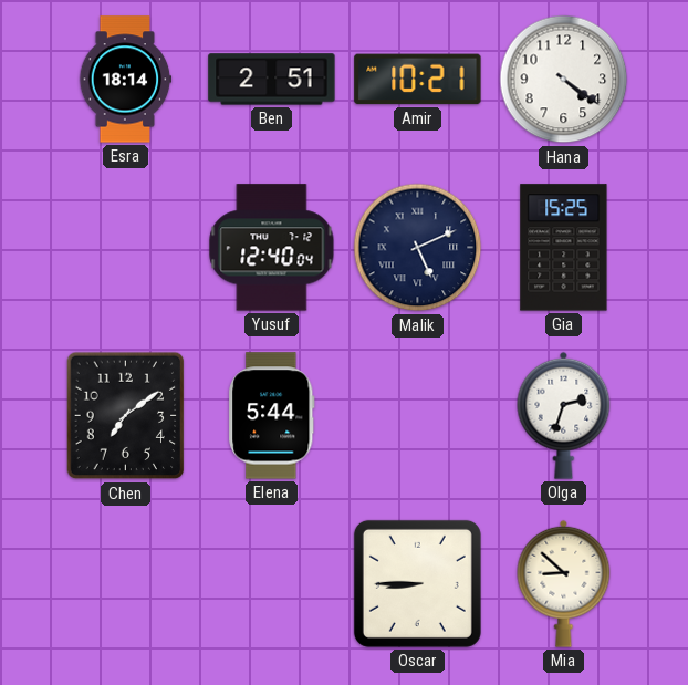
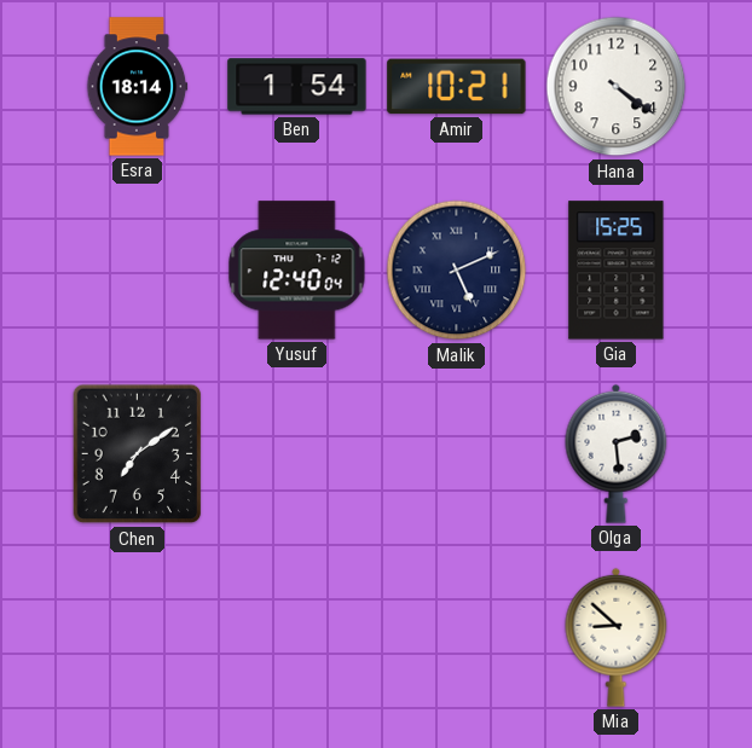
Ben: 2:51 -> 1:54 (297, 87)
Elena: 5:44 -> none (272, 416)
Olga: 2:33 -> 2:29 (617, 453)
Oscar: 8:45 -> none (417, 583)
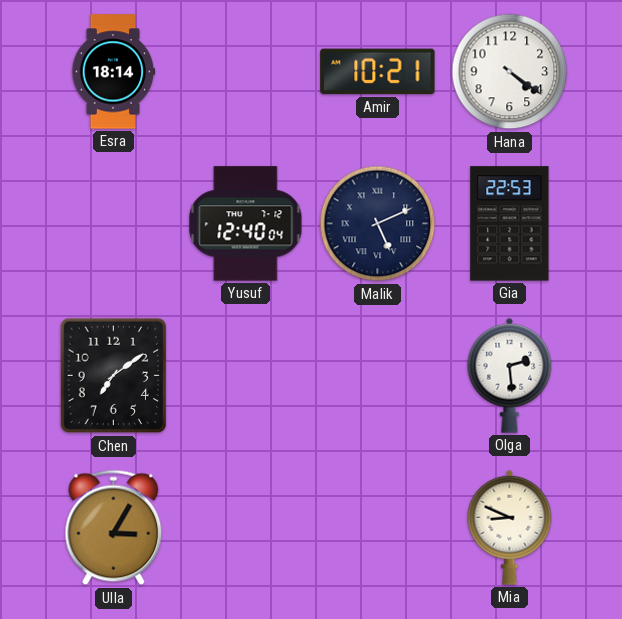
Ben: 1:54 -> none (297, 87)
Gia: 15:25 -> 22:53 (510, 224)
Ulla: none -> 3:05 (114, 528)
Mia: 8:52 -> 8:49 (510, 527)
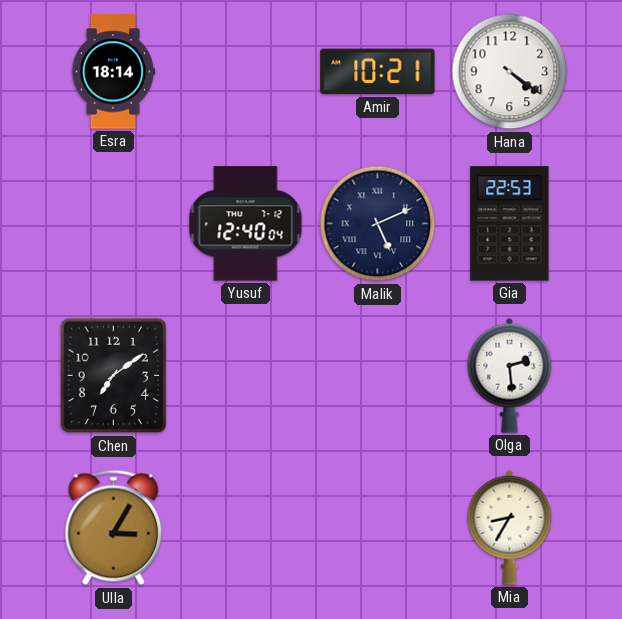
Mia: 8:49 -> 8:35 (510, 527)
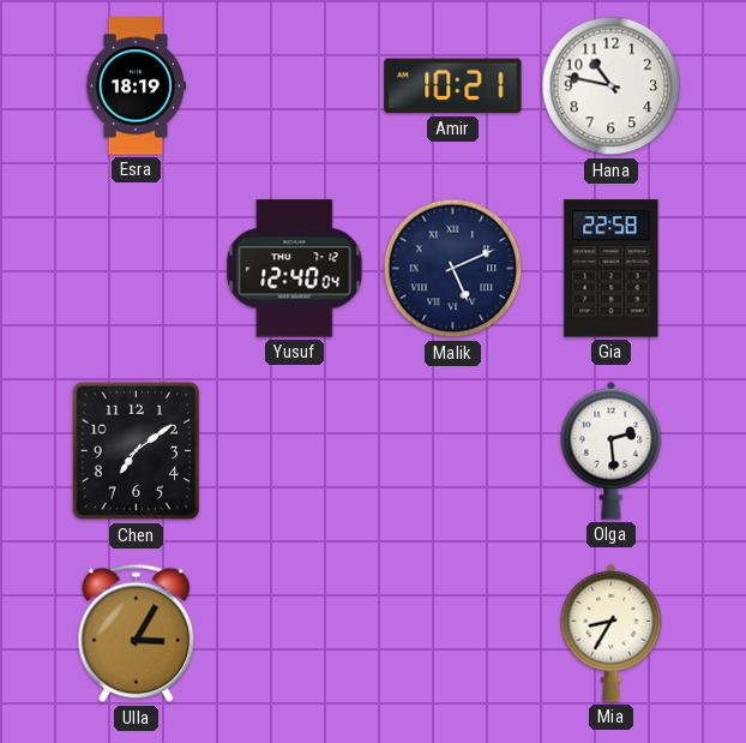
Esra: 18:14 -> 18:19 (136, 86)
Hana: 4:21 -> 10:47 (612, 86)
Gia: 22:53 -> 22:58 (612, 269)
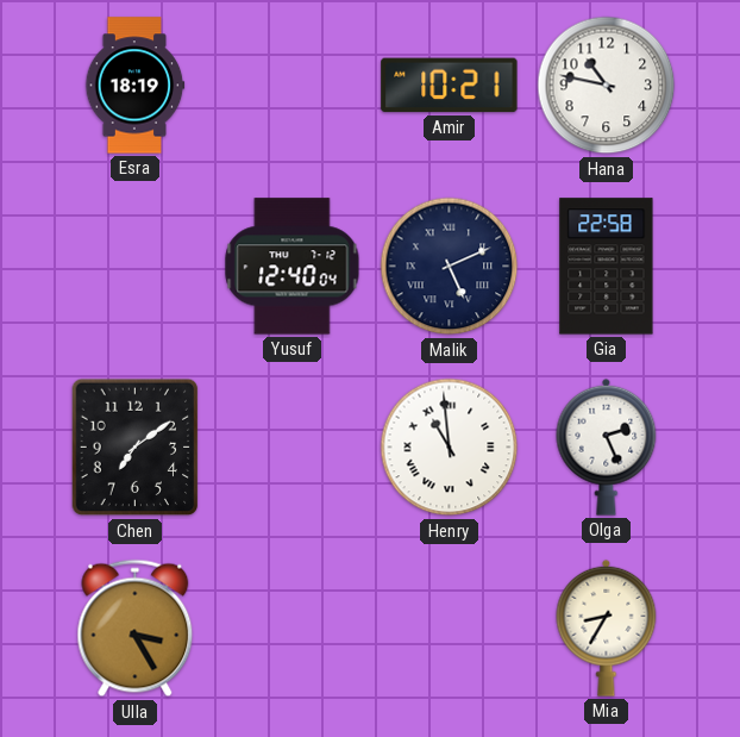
Henry: none -> 10:59 (450, 448)
Olga: 2:29 -> 2:26 (607, 446)
Ulla: 3:05 -> 3:25 (136, 629)
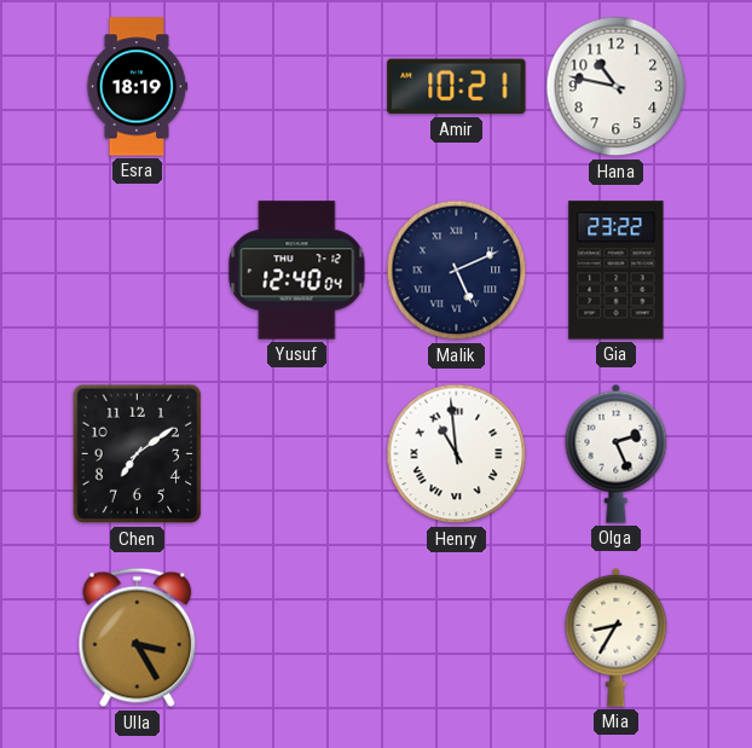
Gia: 22:58 -> 23:22 (617, 271)
